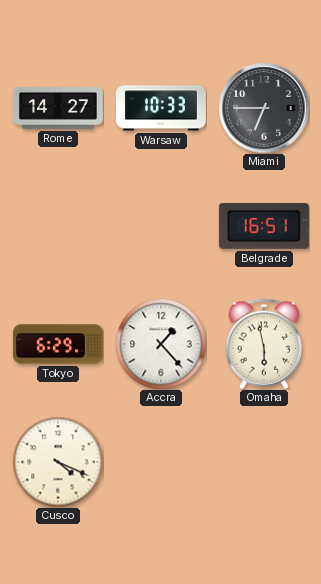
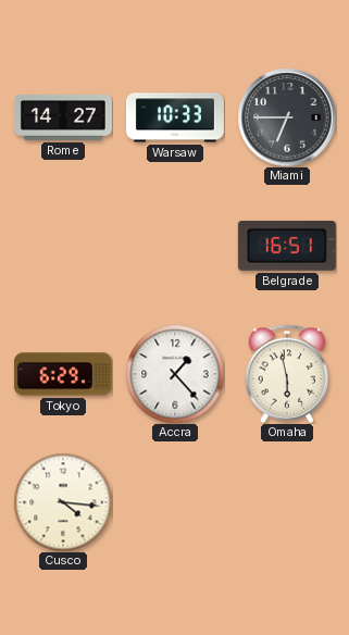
Cusco: 4:19 -> 4:16 (63, 502)
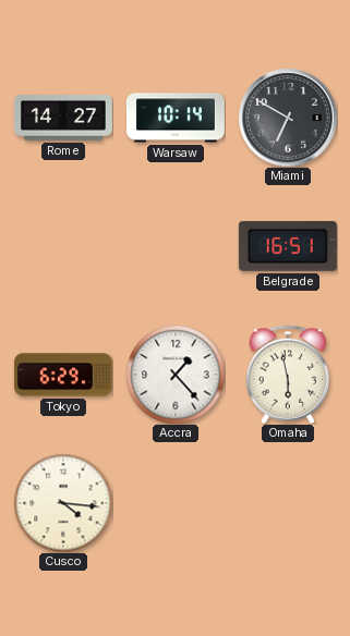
Warsaw: 10:33 -> 10:14 (176, 118)
Miami: 6:45 -> 6:50 (288, 118)
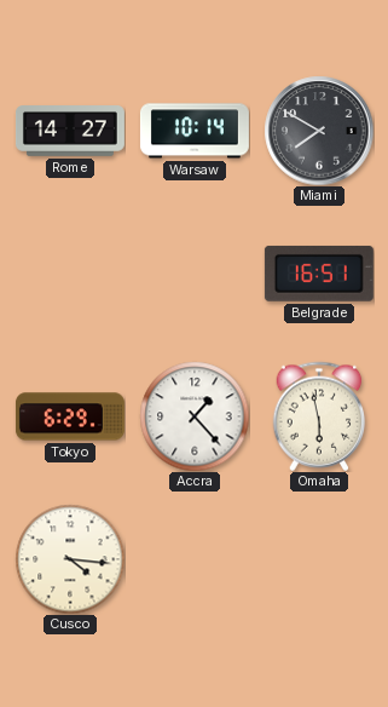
Miami: 6:50 -> 7:50 (319, 131)
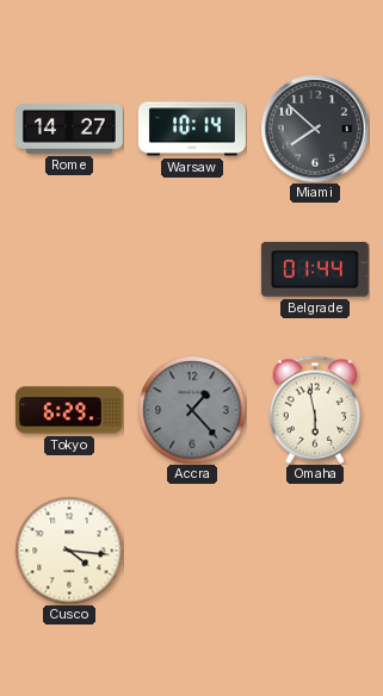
Miami: 7:50 -> 7:52 (315, 129)
Belgrade: 16:51 -> 01:44 (315, 269)
Accra dial: white -> grey (192, 410)
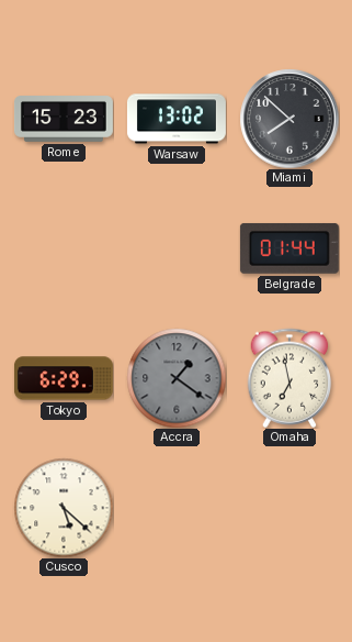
Rome: 14:27 -> 15:23 (64, 119)
Warsaw: 10:14 -> 13:02 (177, 119)
Accra: 1:23 -> 1:21 (177, 378)
Omaha: 5:58 -> 6:58 (289, 378)
Cusco: 4:16 -> 5:22 (64, 508)
